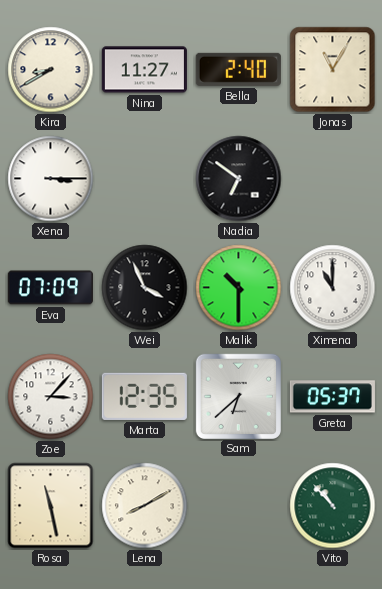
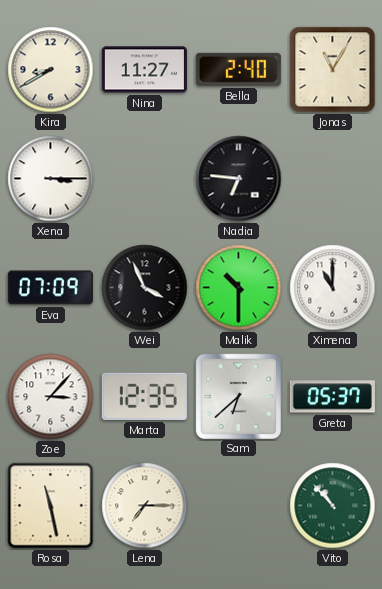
Nadia: 6:51 -> 6:46 (239, 179)
Lena: 8:10 -> 7:15 (145, 506)
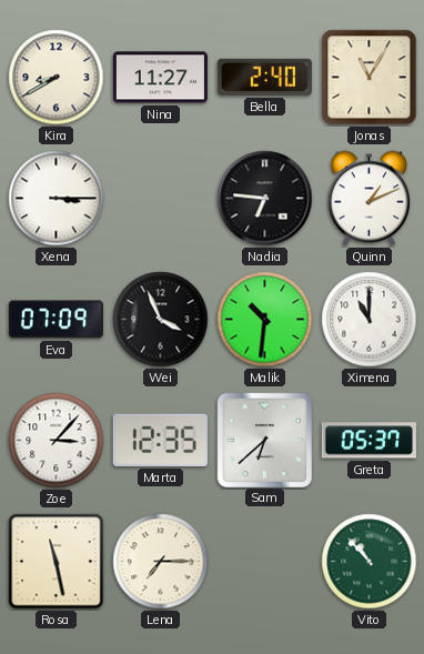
Quinn: none -> 1:11 (370, 199)
Malik: 10:30 -> 10:31 (265, 320)
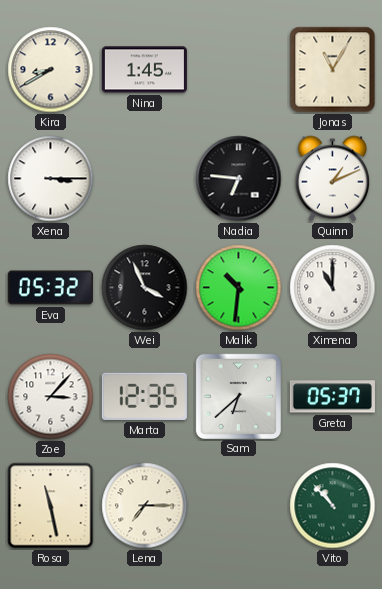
Nina: 11:27 -> 1:45 (144, 70)
Bella: 2:40 -> none (264, 77)
Eva: 07:09 -> 05:32 (50, 288)
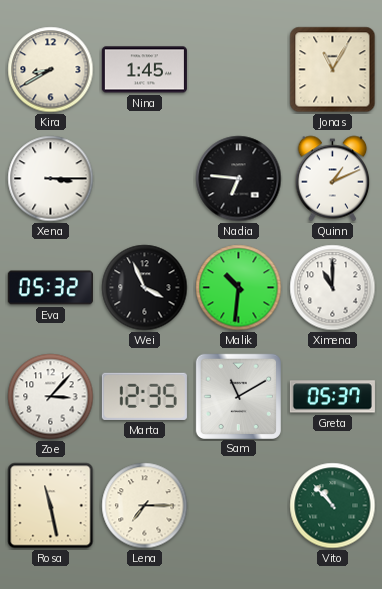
Sam: 6:38 -> 11:10 (238, 396)
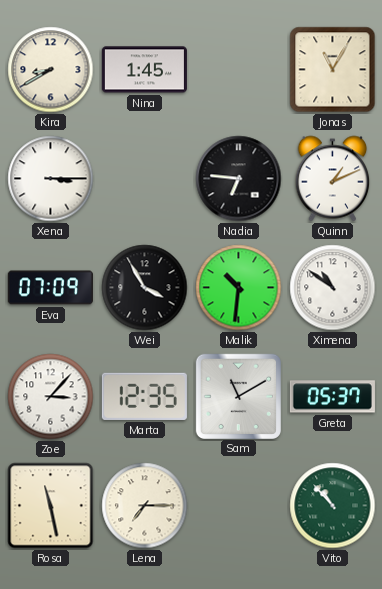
Eva: 05:32 -> 07:09 (50, 288)
Wei: 3:56 -> 3:55 (145, 288)
Ximena: 11:00 -> 10:51 (333, 288)
